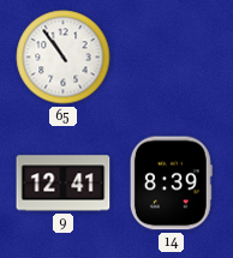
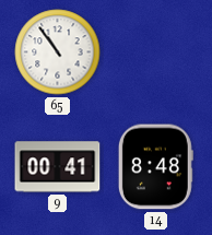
9: 12:41 -> 00:41 (58, 167)
14: 8:39 -> 8:48 (155, 167)
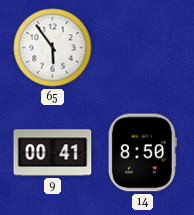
65: 10:54 -> 5:54 (53, 48)
14: 8:48 -> 8:50 (142, 153)
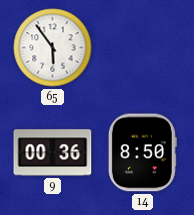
9: 00:41 -> 00:36 (53, 153)
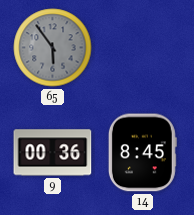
65 dial: white -> grey (53, 48)
14: 8:50 -> 8:45 (142, 153)
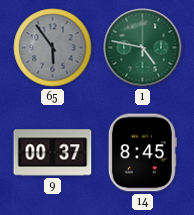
1: none -> 4:47 (143, 48)
9: 00:36 -> 00:37 (53, 153)
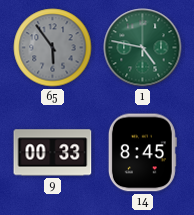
9: 00:37 -> 00:33 (53, 153)
